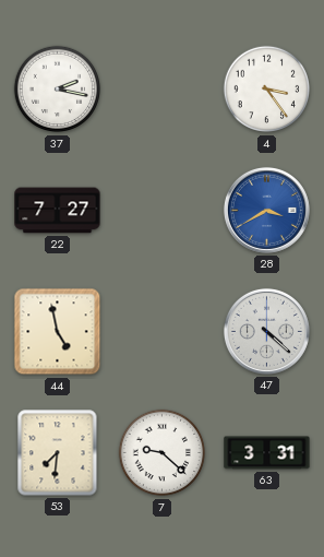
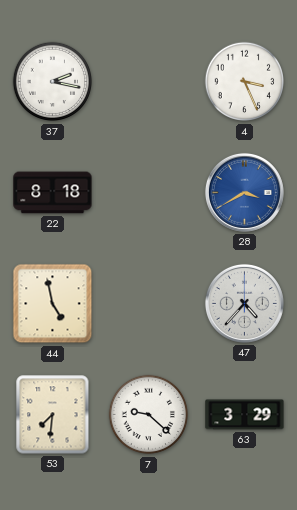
4: 3:24 -> 3:26 (245, 82)
22: 7:27 -> 8:18 (53, 193)
47: 4:22 -> 4:37 (244, 303)
63: 3:31 -> 3:29 (245, 415)
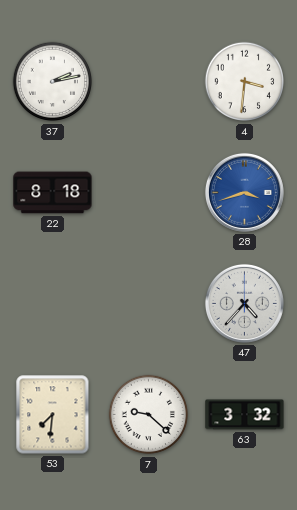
37: 2:17 -> 2:13 (53, 82)
4: 3:26 -> 3:31 (245, 82)
28: 3:40 -> 3:42 (244, 192)
44: 4:58 -> none (53, 304)
63: 3:29 -> 3:32 (245, 415)
